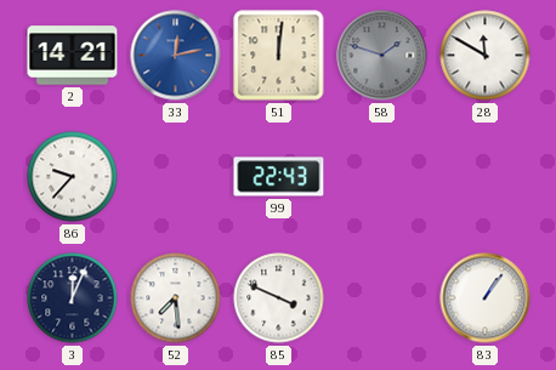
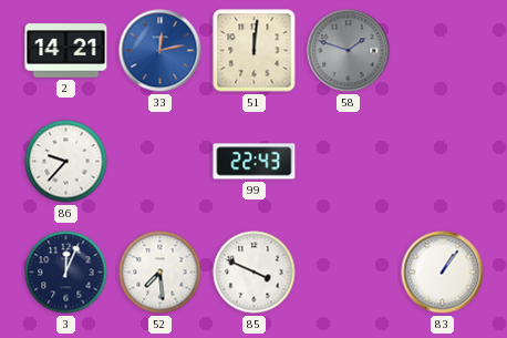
28: 11:50 -> none (486, 56)
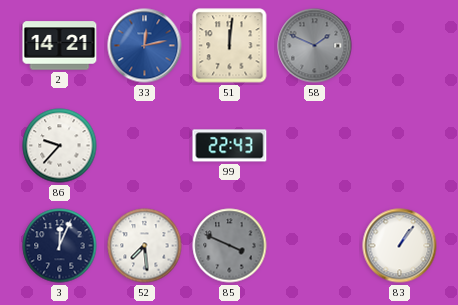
58: 1:48 -> 1:49 (315, 46)
85 dial: white -> grey (230, 246)
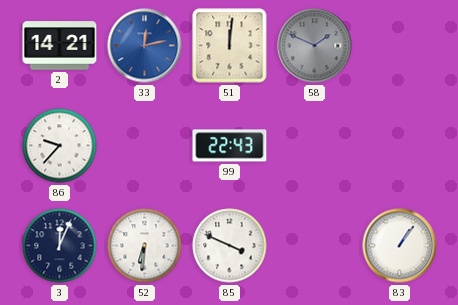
52: 7:29 -> 6:31 (145, 246)
85 dial: grey -> white (230, 246)
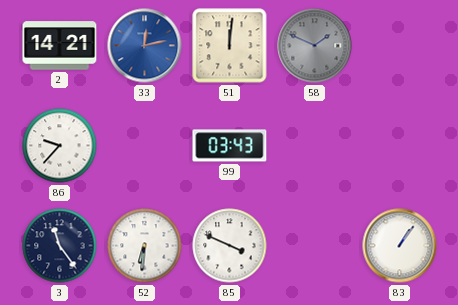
99: 22:43 -> 03:43 (230, 146)
3: 12:04 -> 11:24 (60, 246)
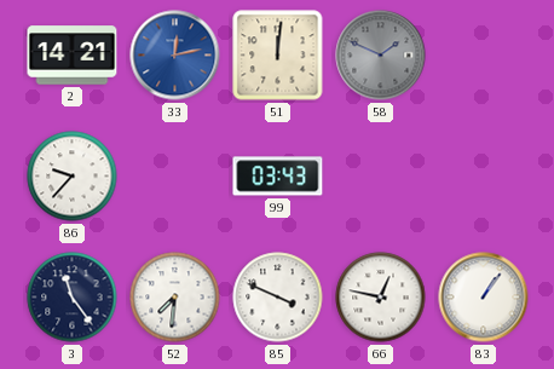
52: 6:31 -> 7:31 (175, 298)
66: none -> 12:47 (381, 298)
